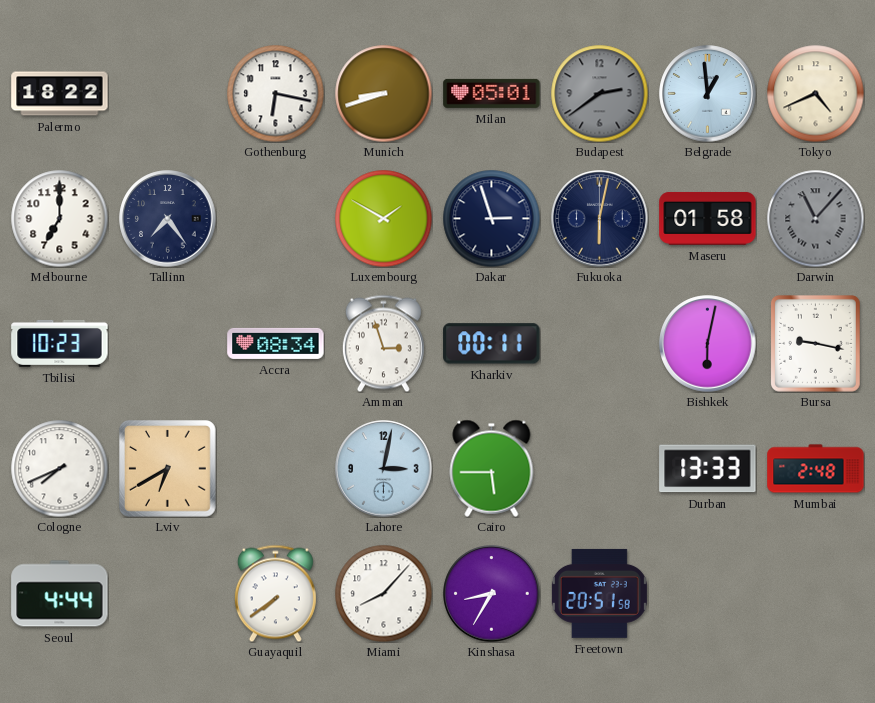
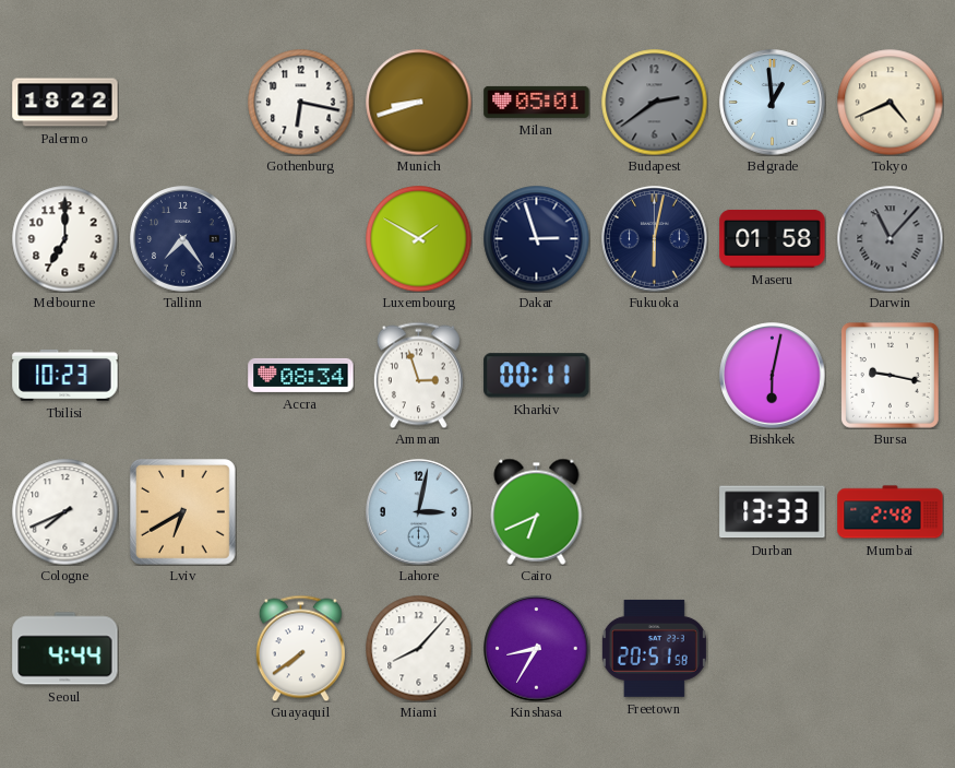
Cairo: 5:45 -> 6:41 (537, 511)
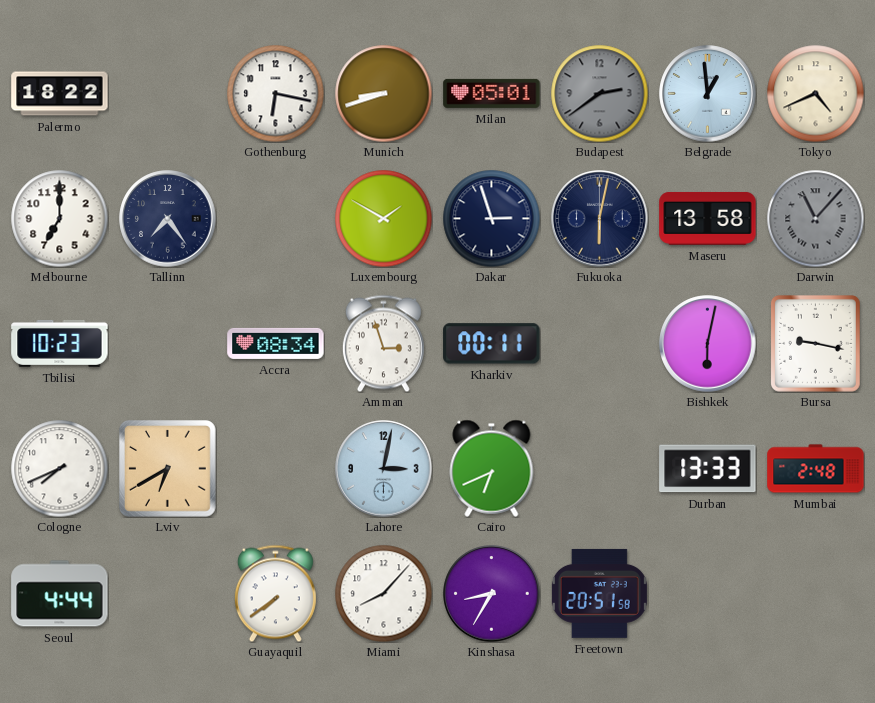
Maseru: 01:58 -> 13:58 (708, 218)
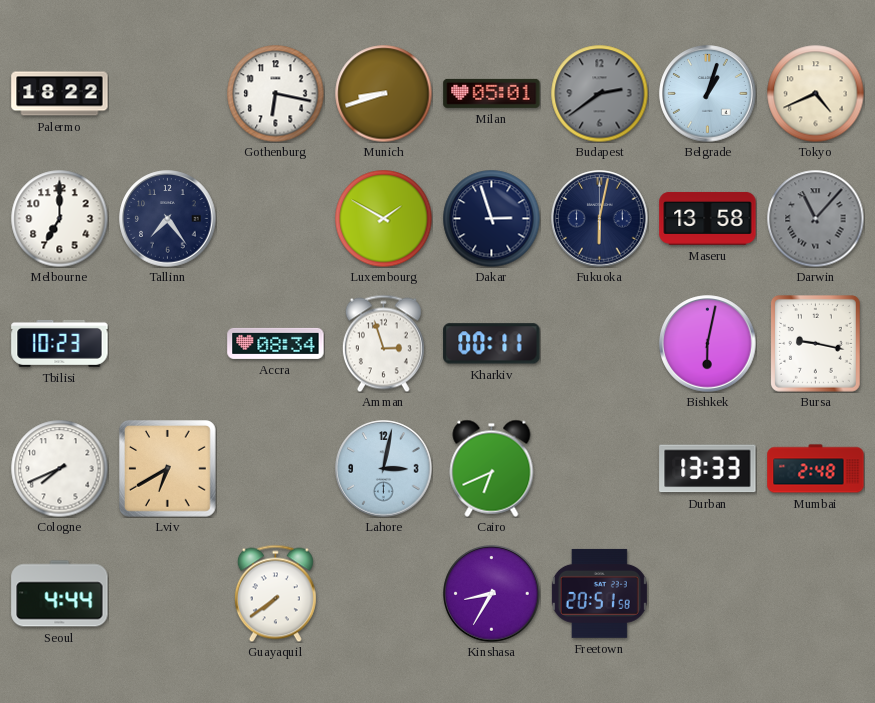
Belgrade: 12:59 -> 1:03 (708, 94)
Miami: 8:07 -> none (383, 593)
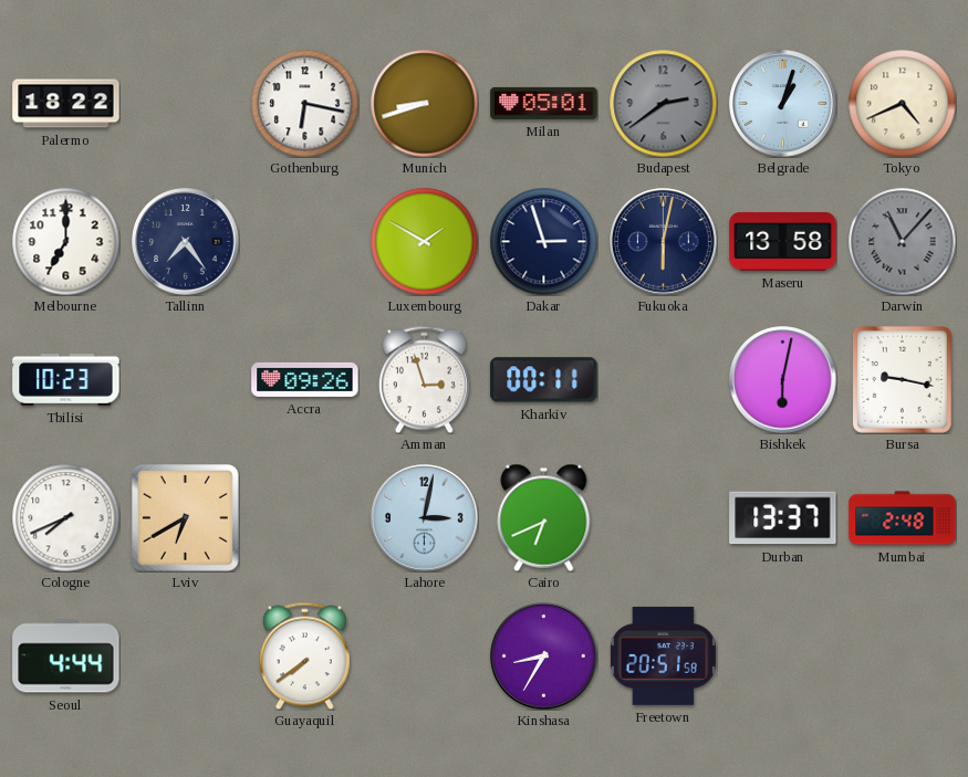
Accra: 08:34 -> 09:26 (305, 379)
Durban: 13:33 -> 13:37 (783, 518)
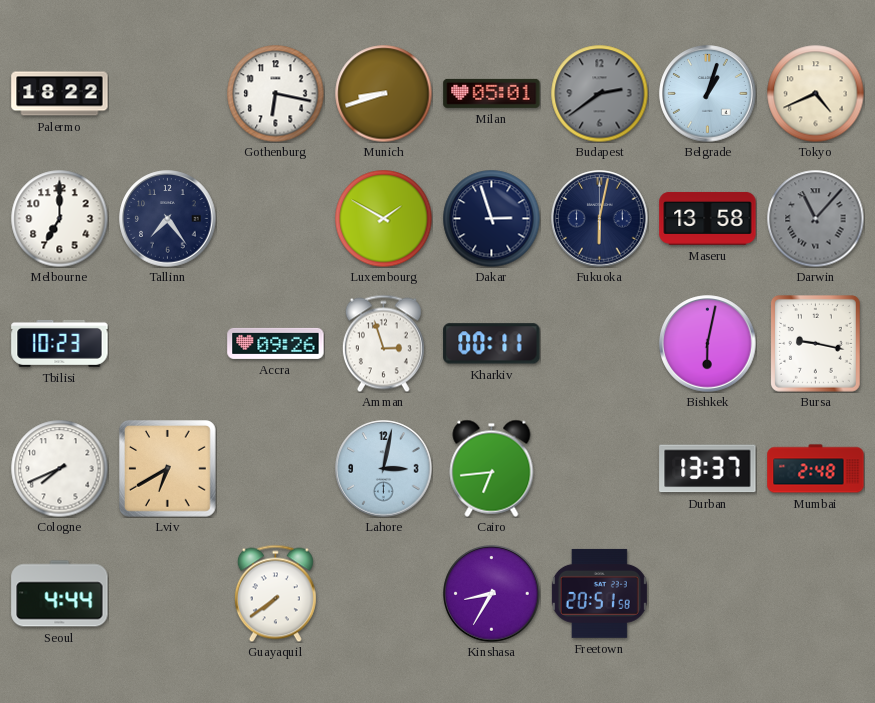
Cairo: 6:41 -> 6:44 (492, 468)
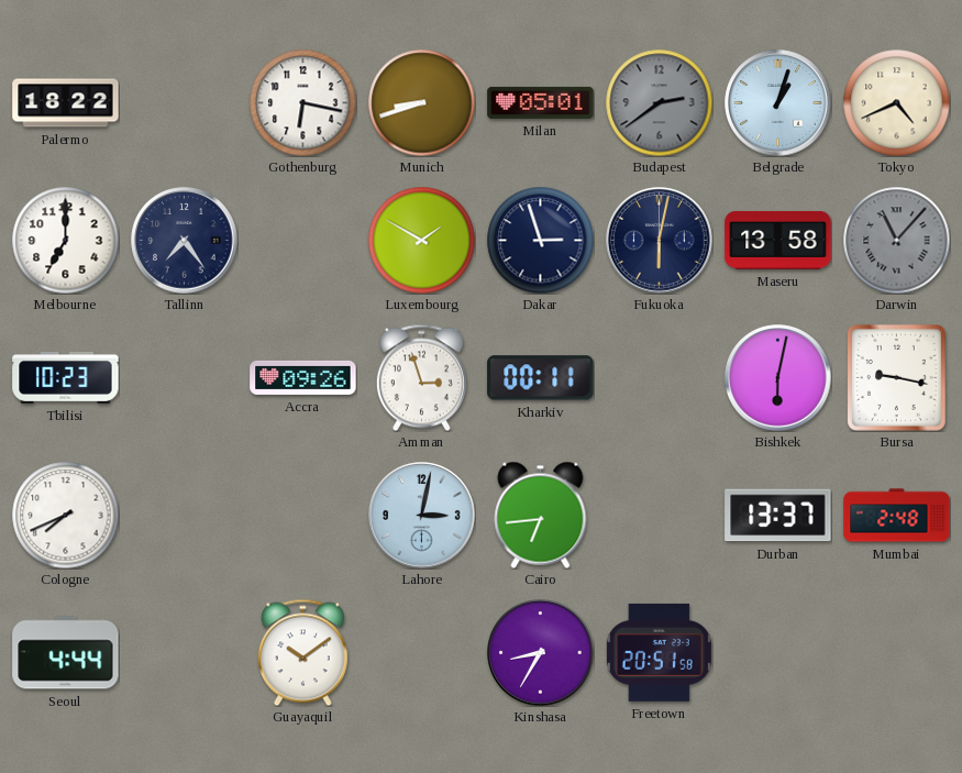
Lviv: 6:40 -> none (168, 469)
Guayaquil: 7:39 -> 10:09 (302, 652)
